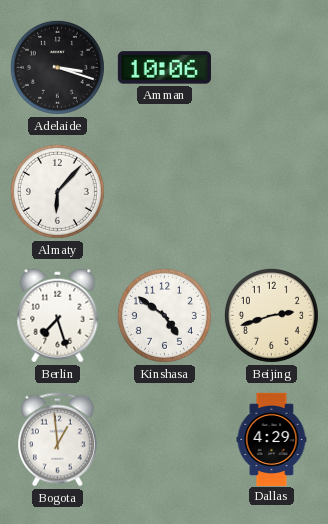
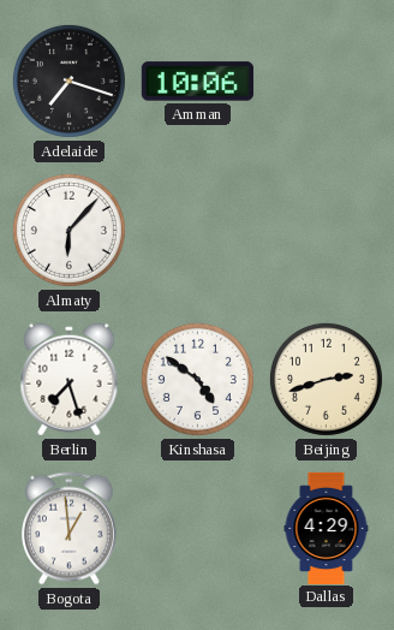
Adelaide: 3:18 -> 7:18 (68, 81)
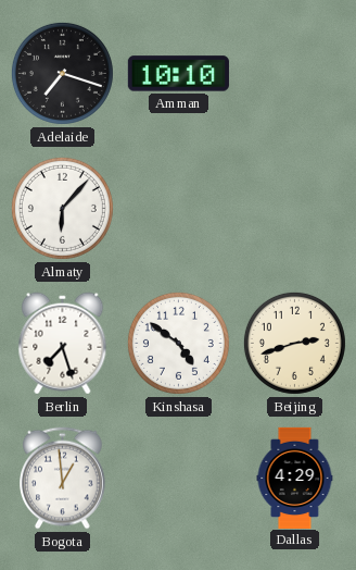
Amman: 10:06 -> 10:10 (178, 74)
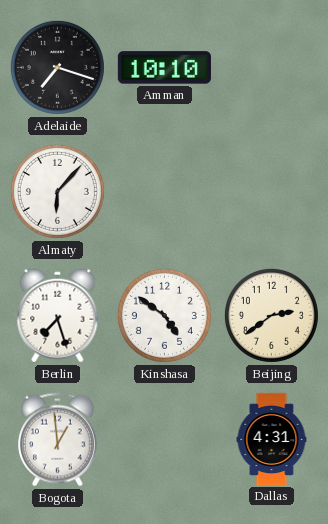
Beijing: 2:42 -> 2:39 (271, 315)
Dallas: 4:29 -> 4:31 (272, 439)
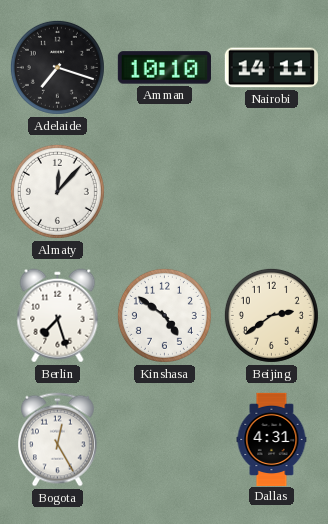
Nairobi: none -> 14:11 (271, 68)
Almaty: 6:07 -> 12:07 (57, 191)
Bogota: 12:59 -> 12:25 (58, 440)
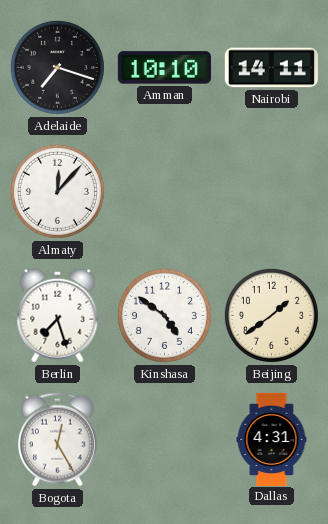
Beijing: 2:39 -> 1:39 (271, 315)
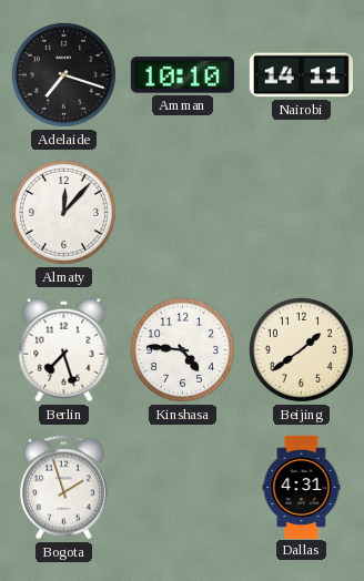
Kinshasa: 4:51 -> 4:46 (182, 349)
Bogota: 12:25 -> 1:57 (64, 488)
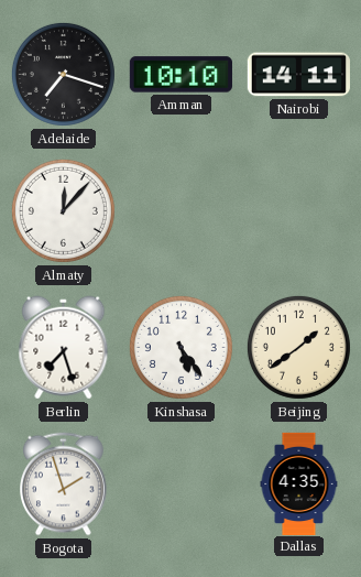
Kinshasa: 4:46 -> 5:24 (180, 347)
Dallas: 4:31 -> 4:35 (299, 483)
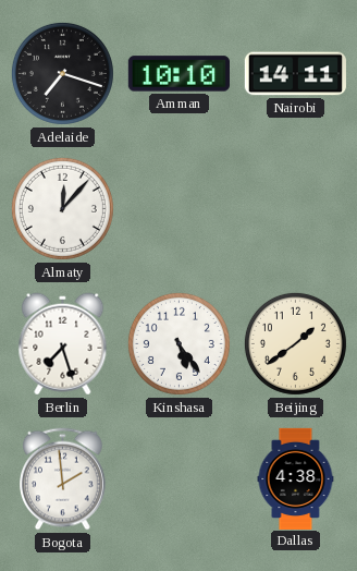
Bogota: 1:57 -> 1:59 (63, 479)
Dallas: 4:35 -> 4:38 (296, 478)
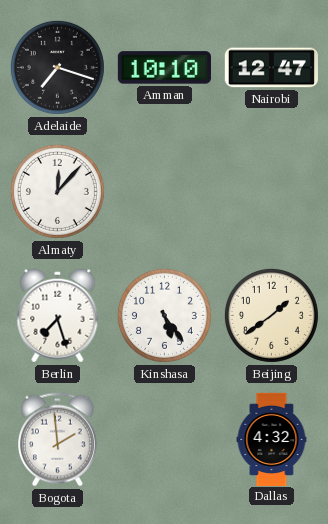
Nairobi: 14:11 -> 12:47 (271, 68)
Dallas: 4:38 -> 4:32 (272, 439)
